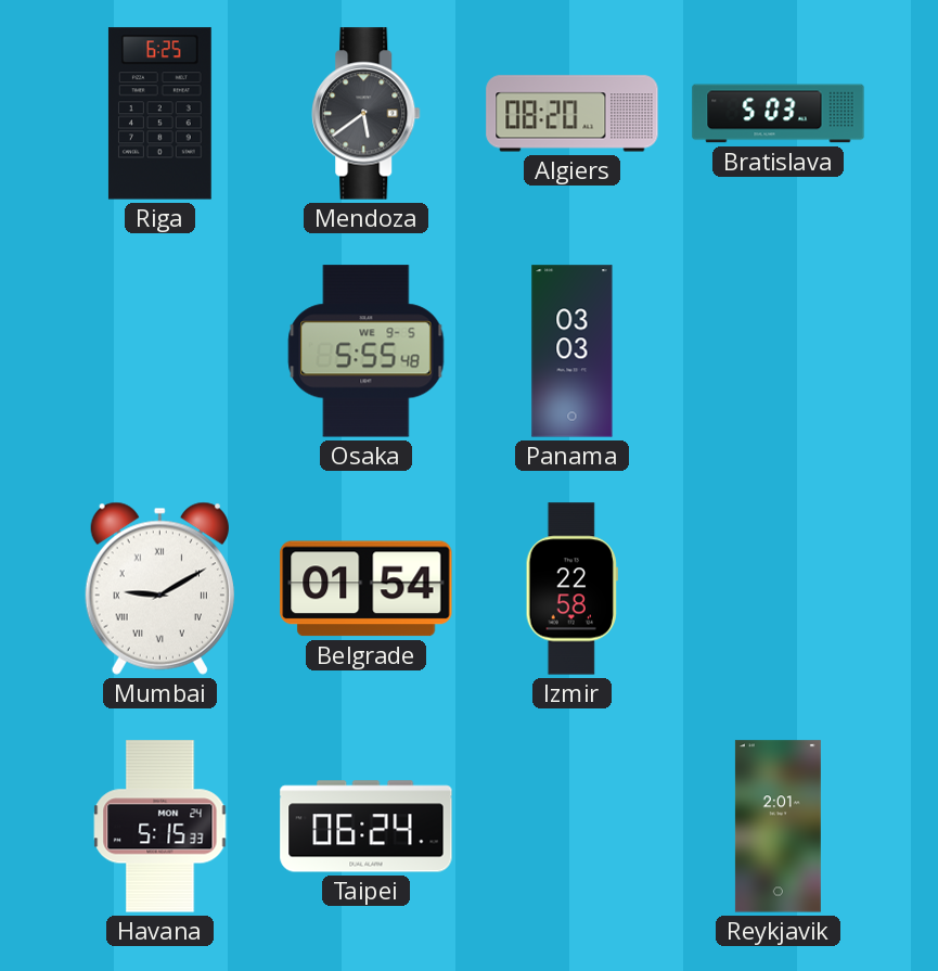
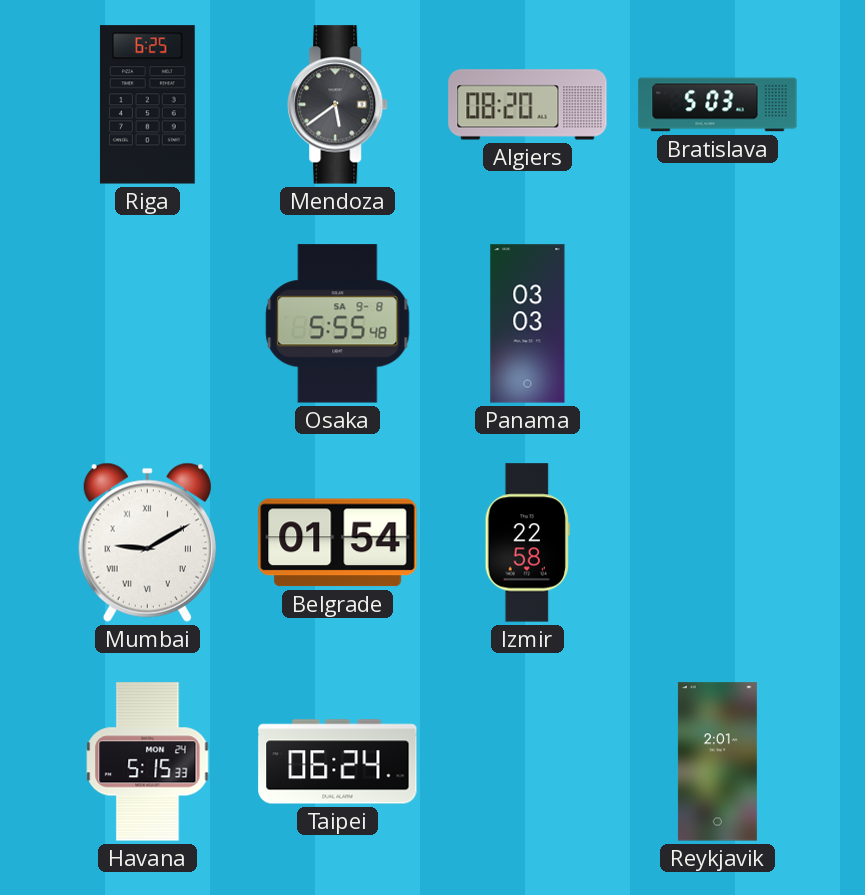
Osaka date: WE 9-5 -> SA 9-8 (338, 324)
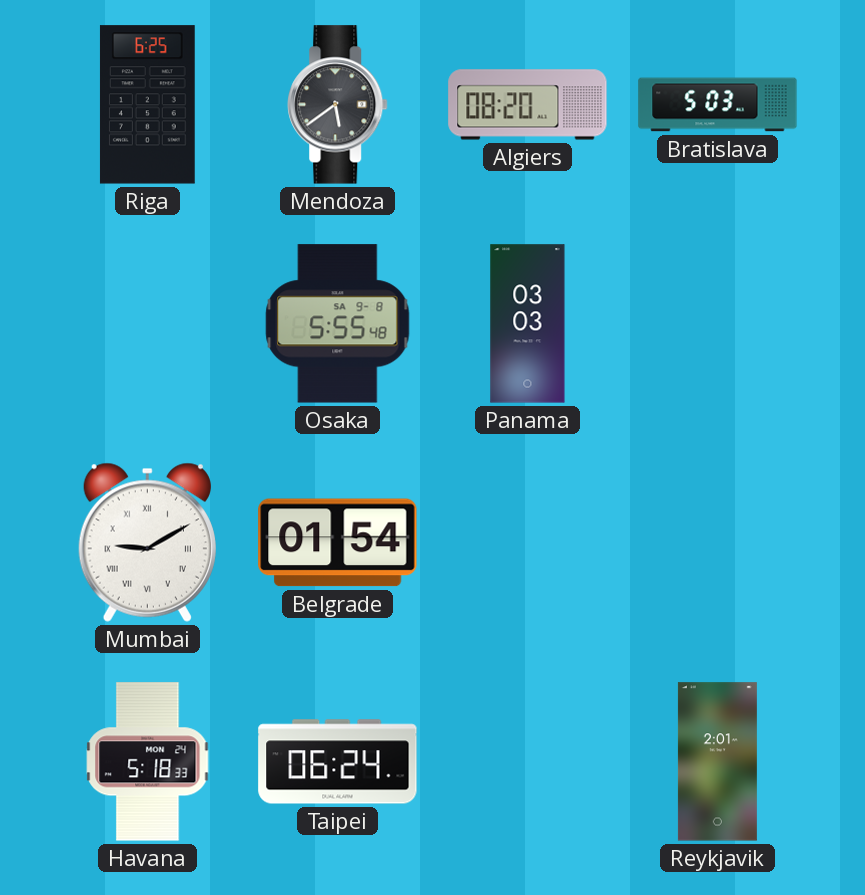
Izmir: 22:58 -> none (527, 543)
Havana: 5:15 -> 5:18 (148, 762)
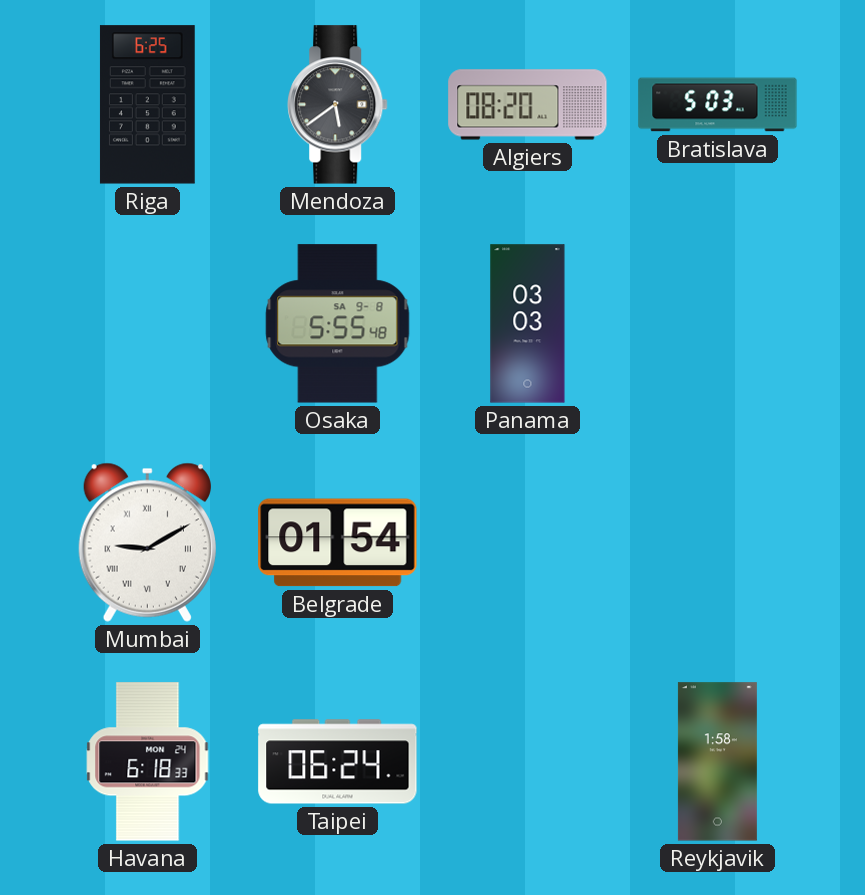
Havana: 5:18 -> 6:18 (148, 762)
Reykjavik: 2:01 -> 1:58 (717, 762)
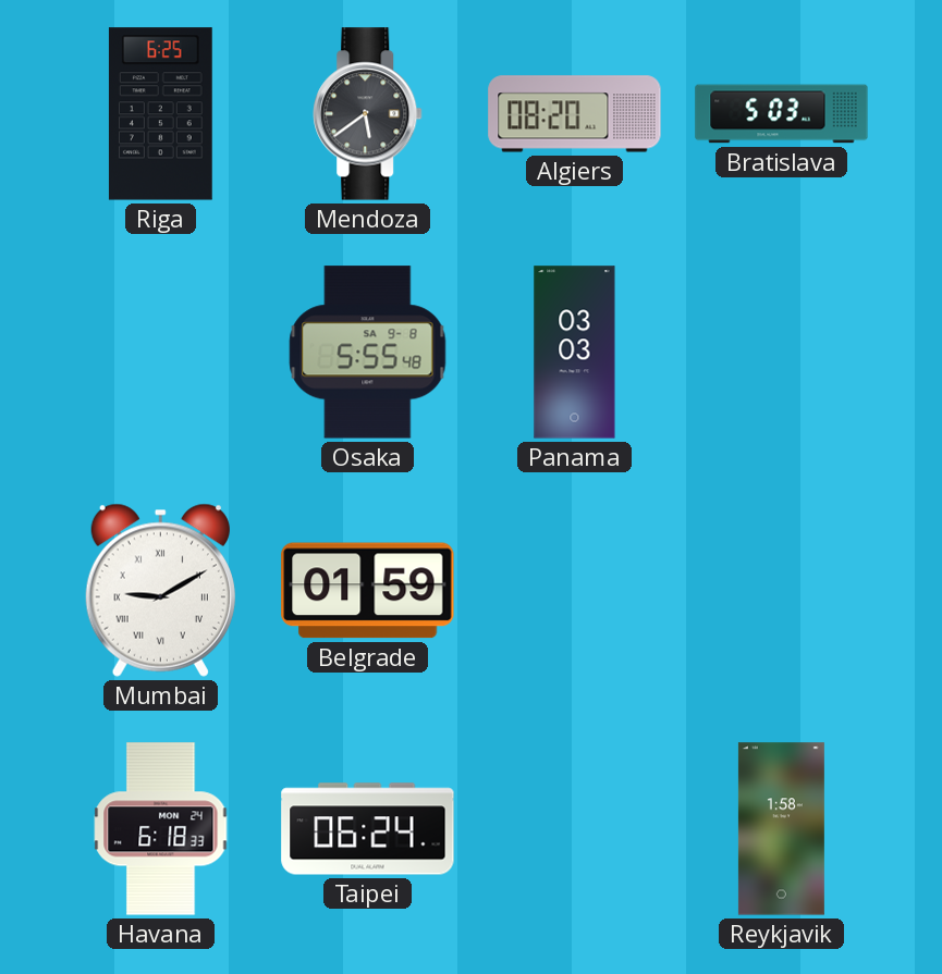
Belgrade: 01:54 -> 01:59 (368, 591)
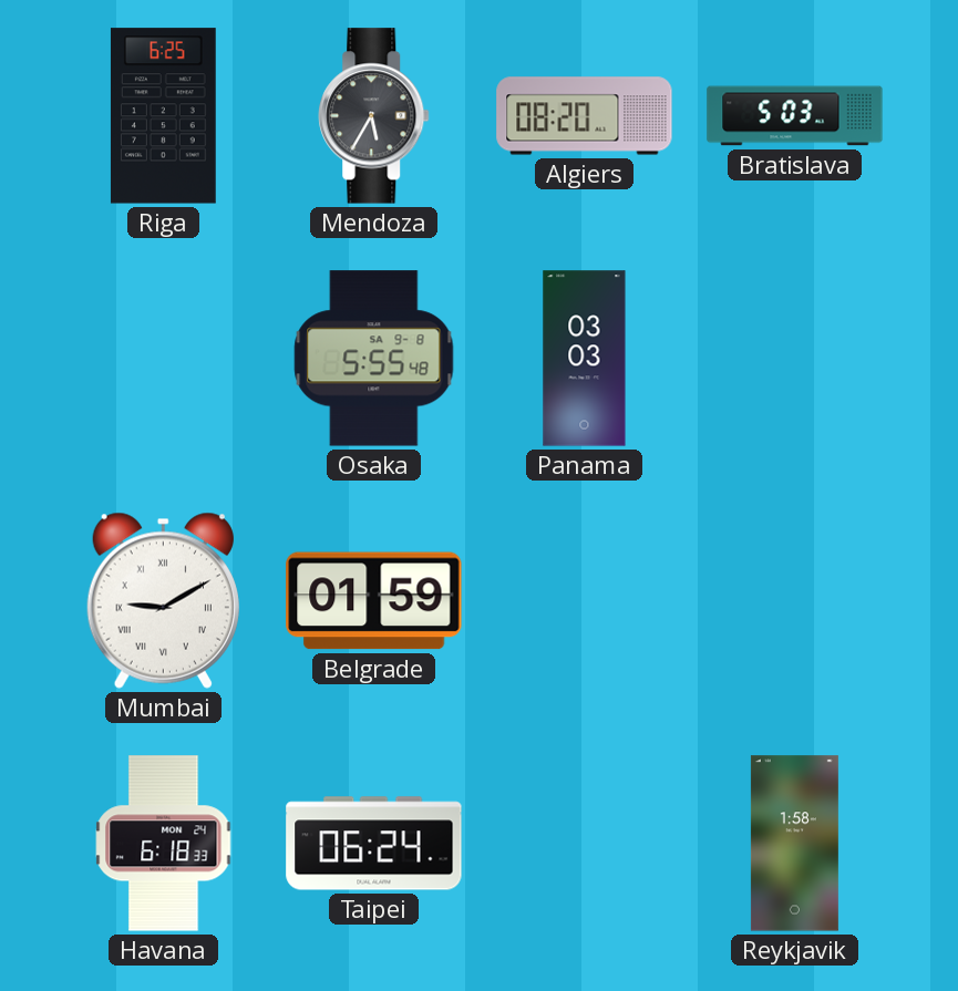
Mendoza: 5:39 -> 5:35 (374, 116)
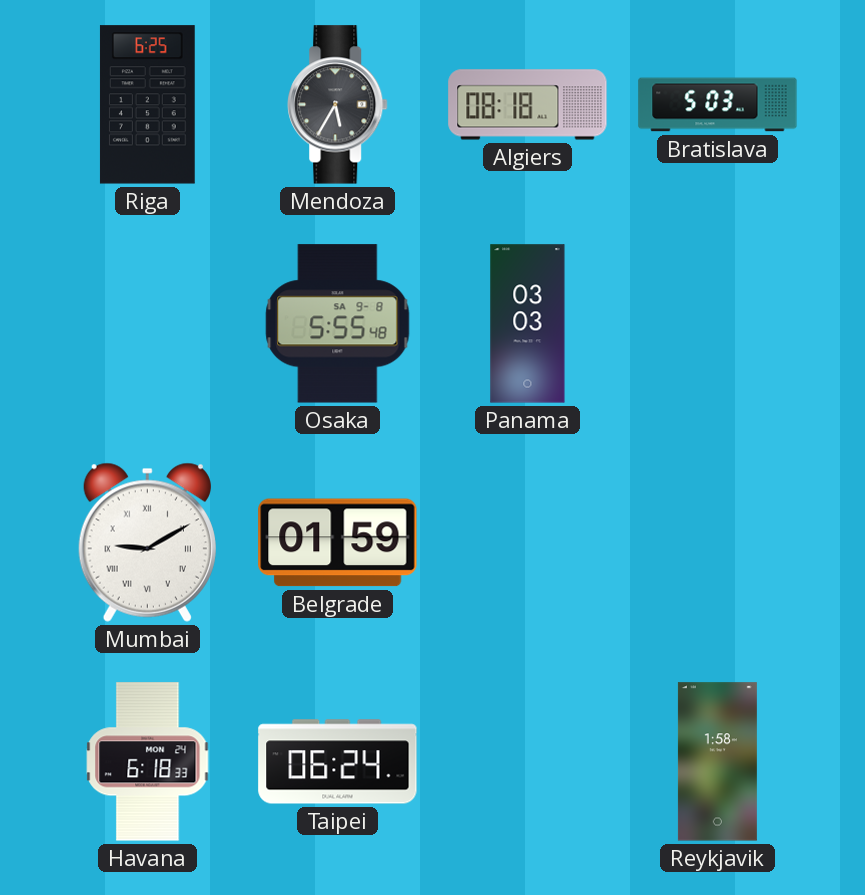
Algiers: 08:20 -> 08:18 (528, 105)
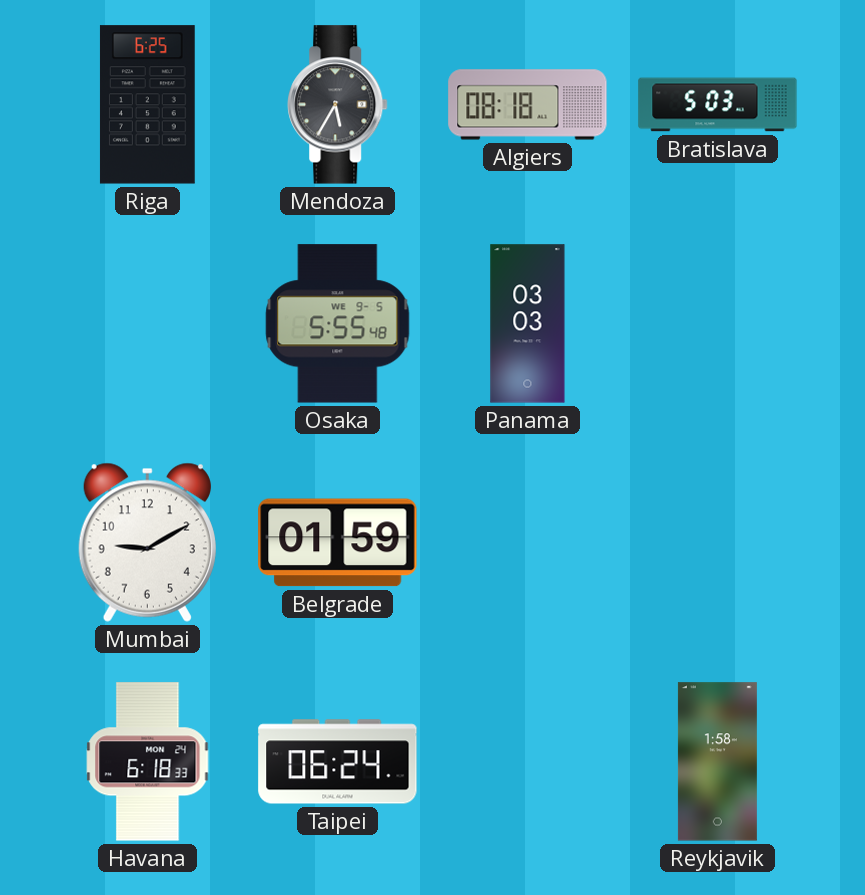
Osaka date: SA 9-8 -> WE 9-5 (338, 324)
Mumbai numerals: Roman -> Arabic (147, 542)
